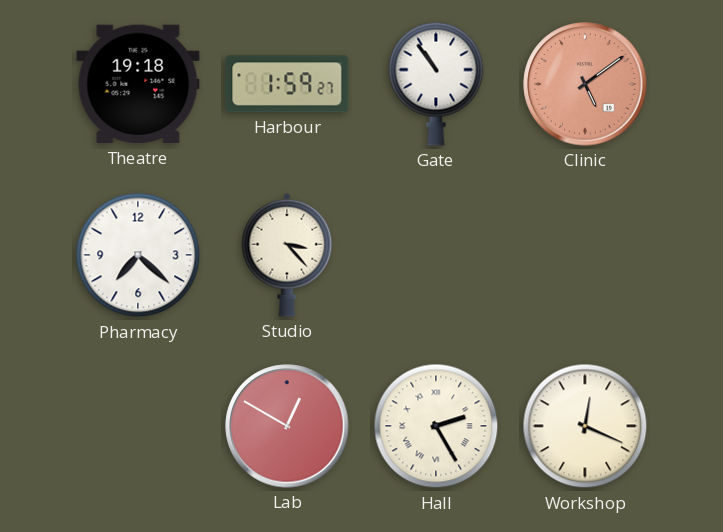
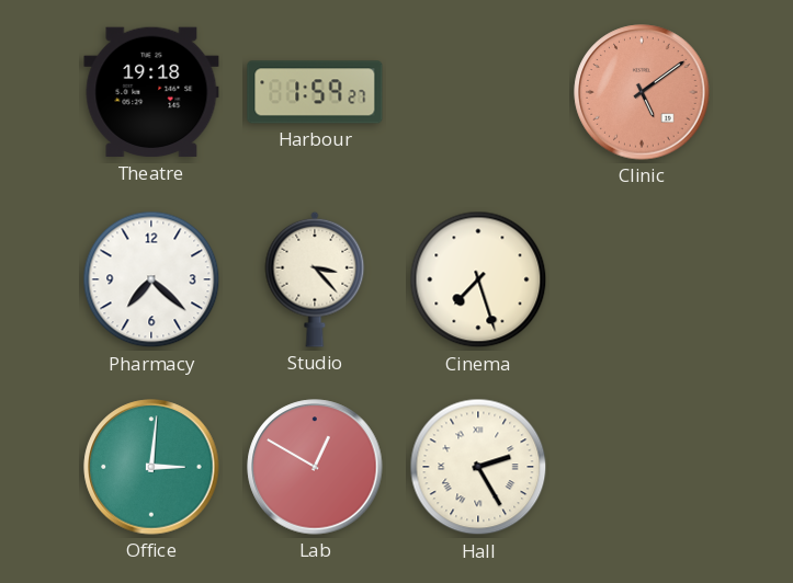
Gate: 10:54 -> none (436, 84)
Cinema: none -> 7:27 (478, 279)
Office: none -> 3:01 (151, 467)
Workshop: 12:19 -> none (585, 426)
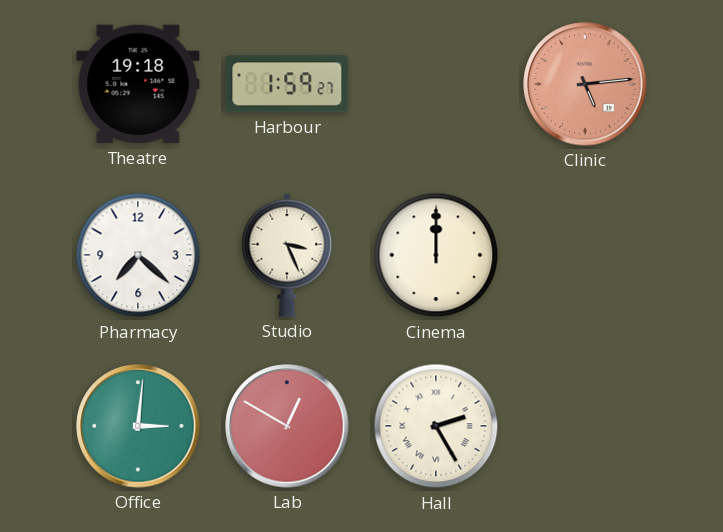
Clinic: 5:09 -> 5:14 (585, 84)
Studio: 3:23 -> 3:26 (287, 255)
Cinema: 7:27 -> 12:00 (436, 255)
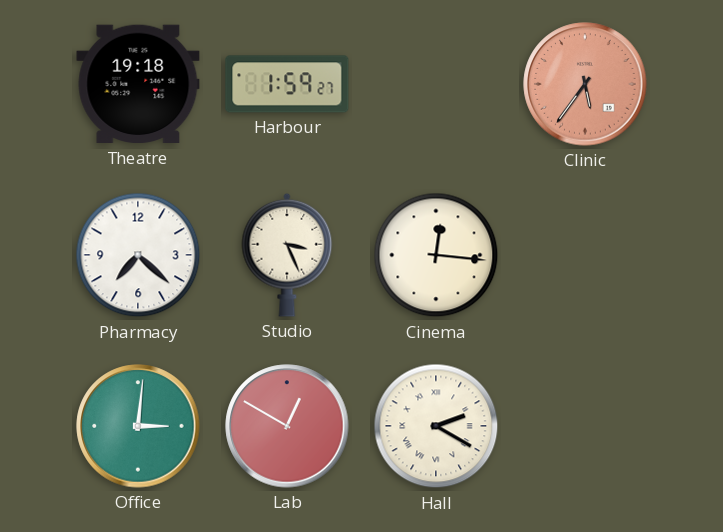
Clinic: 5:14 -> 5:36 (585, 84)
Cinema: 12:00 -> 12:16 (436, 255)
Hall: 2:25 -> 2:20 (436, 426)
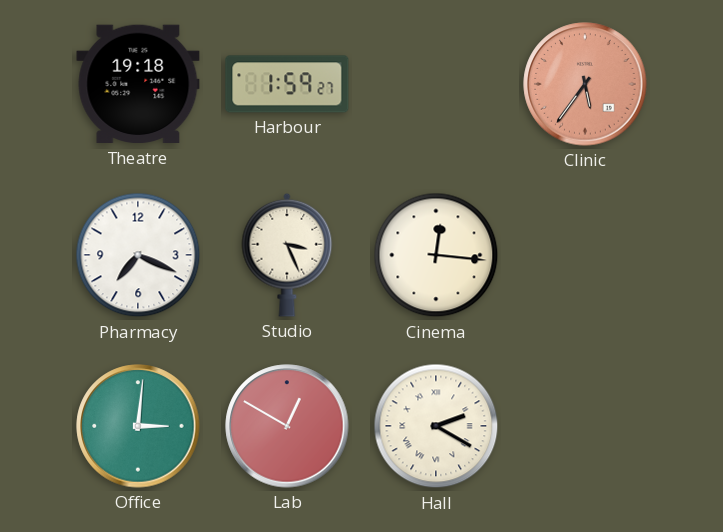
Pharmacy: 7:22 -> 7:19 (138, 255)
